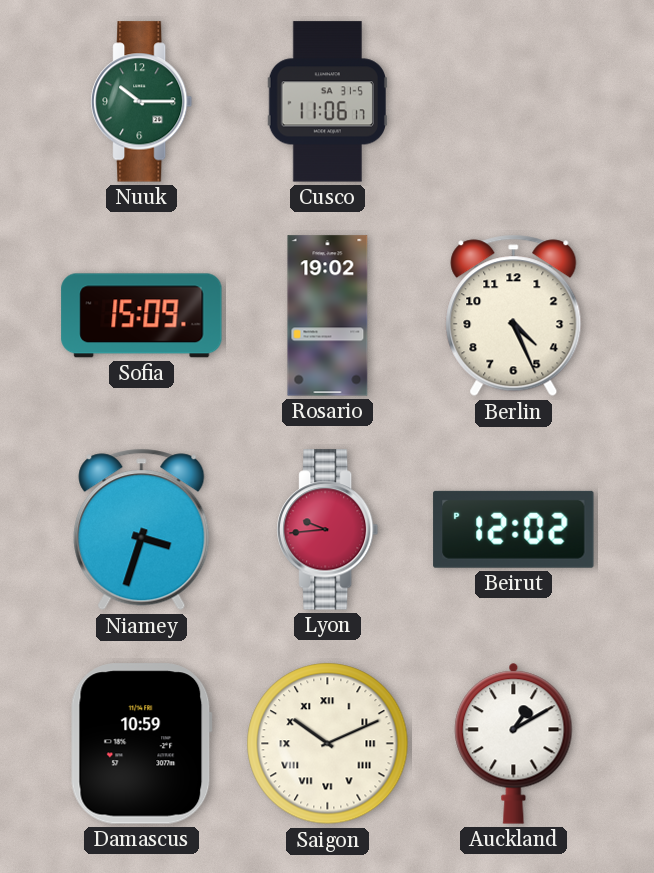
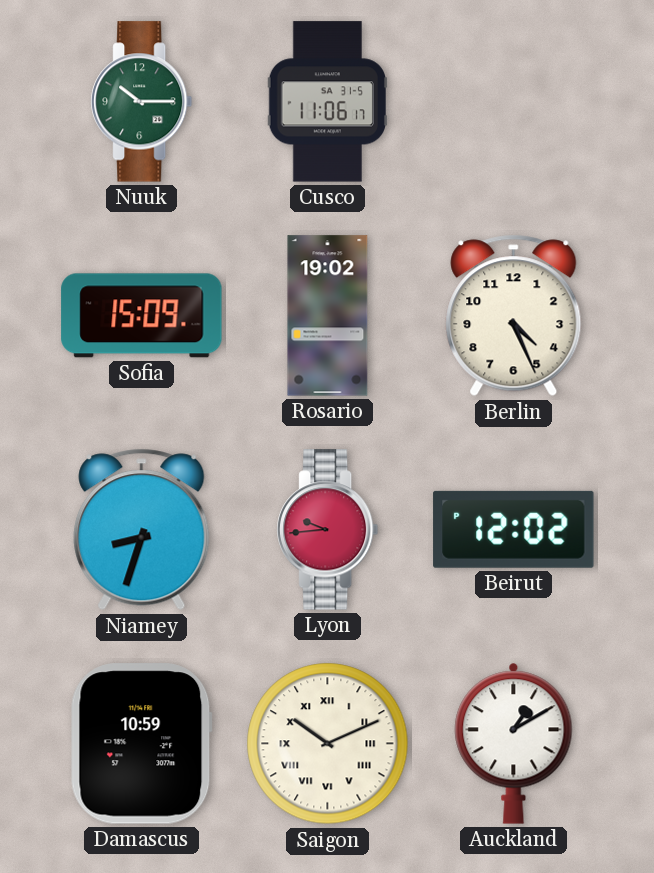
Niamey: 3:33 -> 8:33 (142, 530)
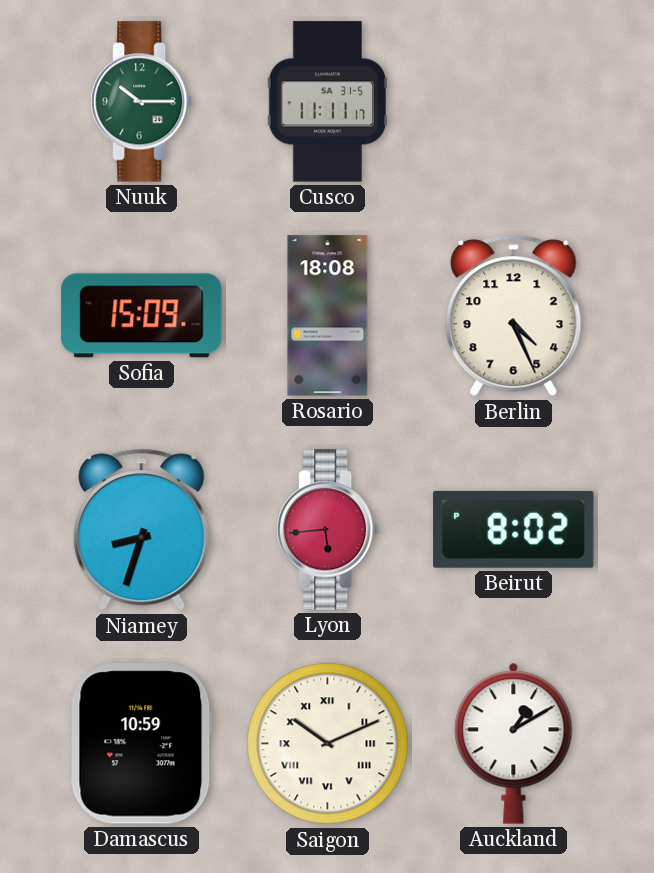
Cusco: 11:06 -> 11:11 (327, 102)
Rosario: 19:02 -> 18:08 (328, 316)
Lyon: 9:44 -> 5:44 (328, 530)
Beirut: 12:02 -> 8:02 (514, 529)
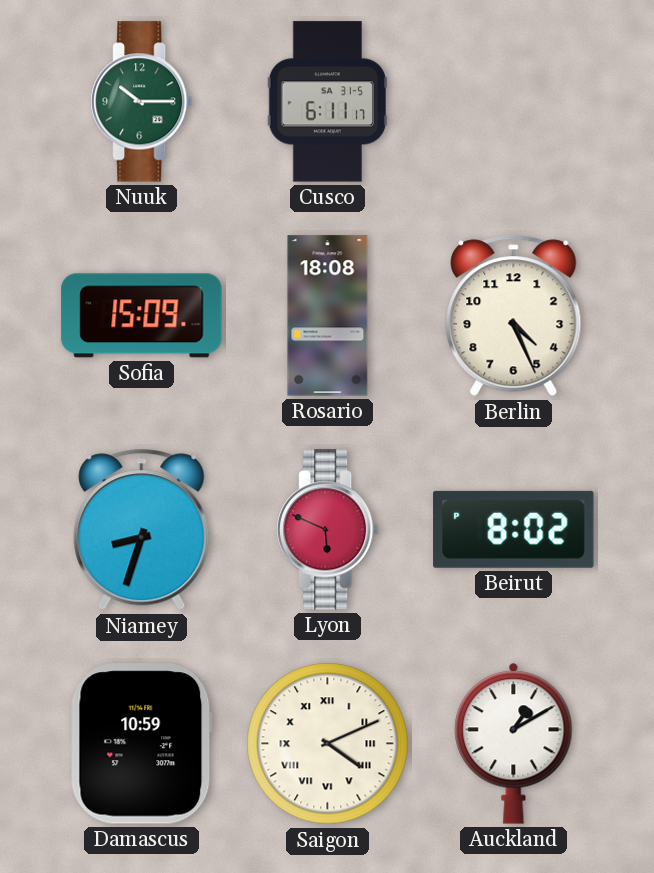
Cusco: 11:11 -> 6:11 (327, 102)
Lyon: 5:44 -> 5:49 (328, 530)
Saigon: 10:11 -> 4:11 (328, 744)
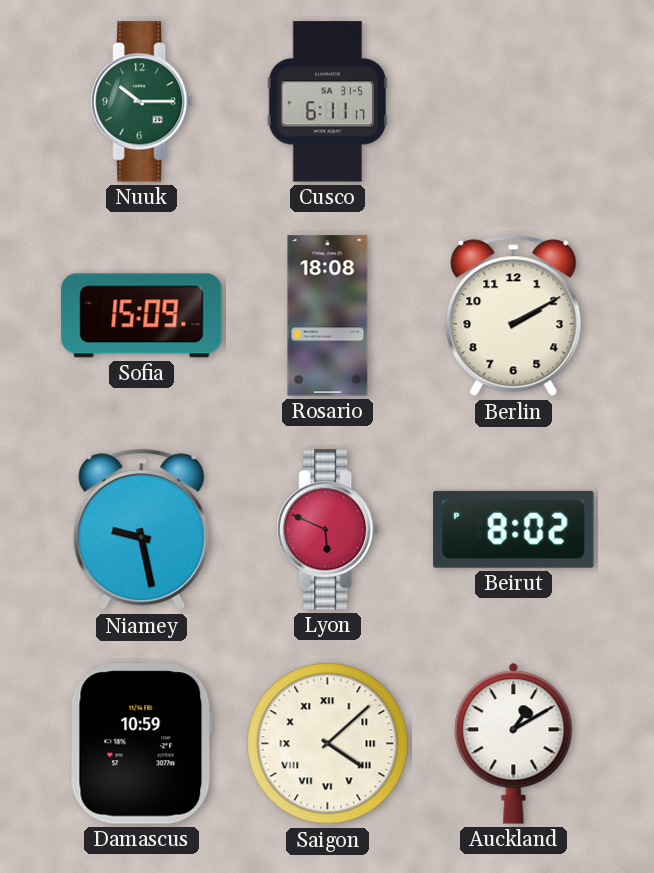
Berlin: 4:26 -> 2:10 (514, 316)
Niamey: 8:33 -> 9:28 (142, 530)
Saigon: 4:11 -> 4:08 (328, 744)
